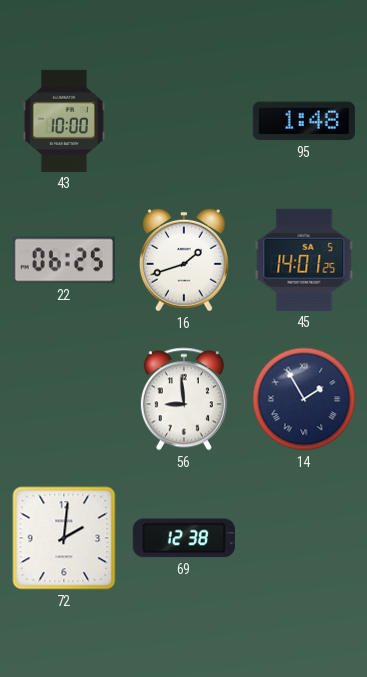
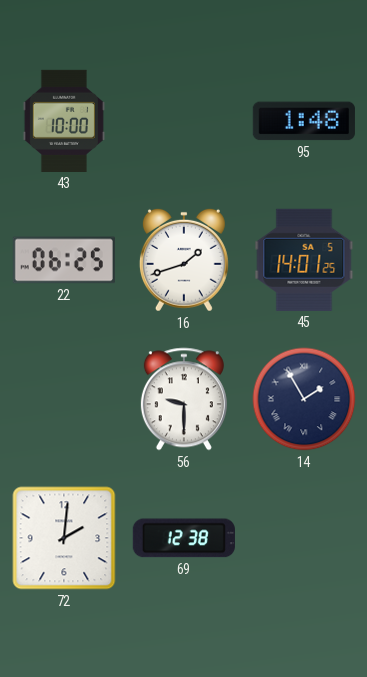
56: 8:59 -> 9:30 (184, 399)
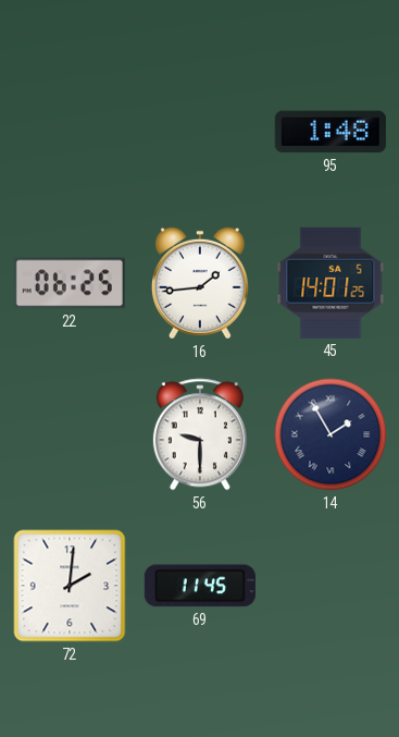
43: 10:00 -> none (64, 121)
16: 1:42 -> 1:44 (200, 283)
69: 12:38 -> 11:45 (200, 586)
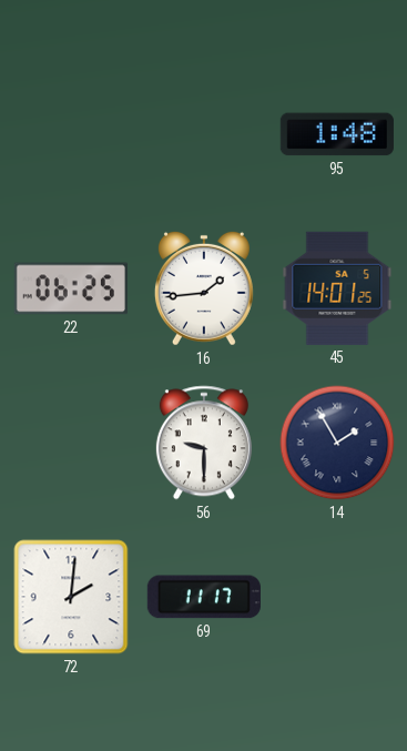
69: 11:45 -> 11:17 (204, 597)
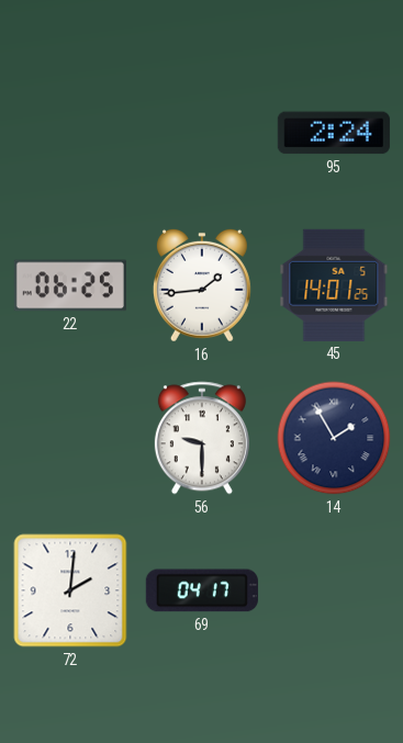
95: 1:48 -> 2:24 (334, 133)
69: 11:17 -> 04:17 (202, 590)
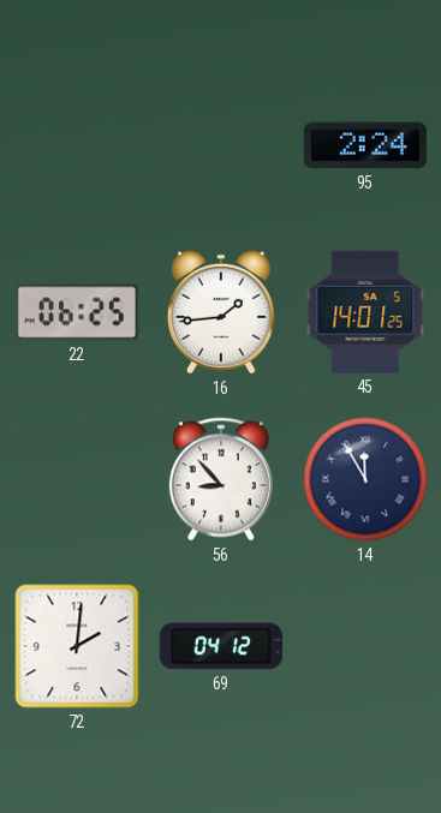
56: 9:30 -> 8:53 (221, 479)
14: 1:55 -> 11:55 (365, 479)
69: 04:17 -> 04:12 (221, 646)
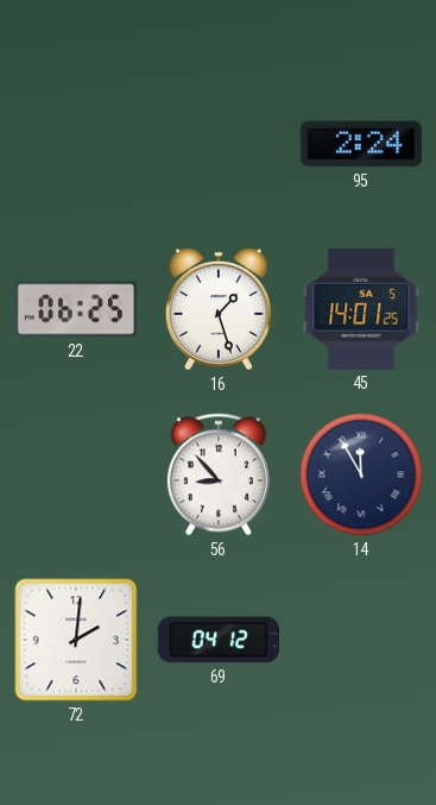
16: 1:44 -> 1:27 (219, 309)
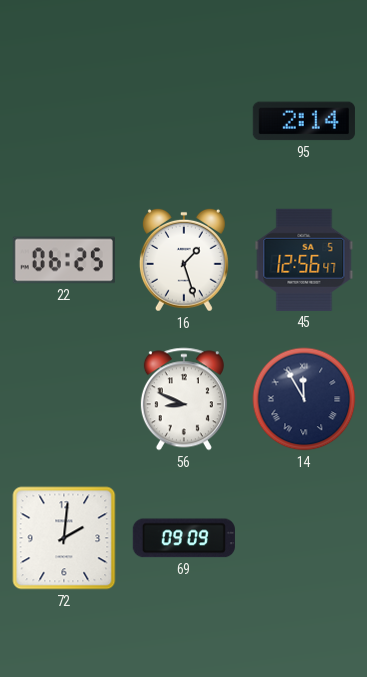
95: 2:24 -> 2:14 (304, 121)
45: 14:01 -> 12:56 (304, 260)
56: 8:53 -> 8:49 (184, 399)
69: 04:12 -> 09:09 (184, 538)
